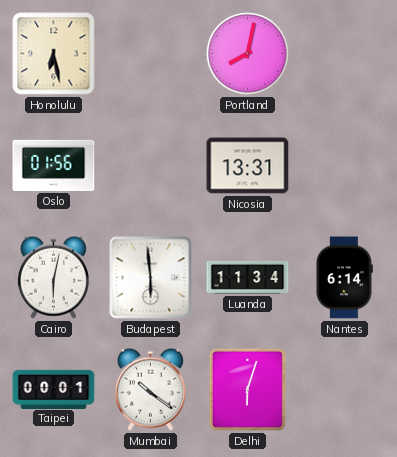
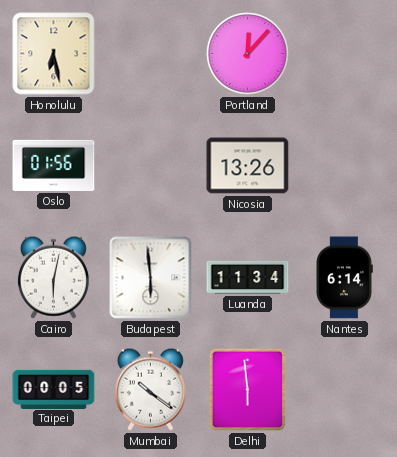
Portland: 8:02 -> 12:07 (248, 53)
Nicosia: 13:31 -> 13:26 (248, 166)
Taipei: 00:01 -> 00:05 (54, 389)
Delhi: 6:03 -> 5:59 (247, 389)
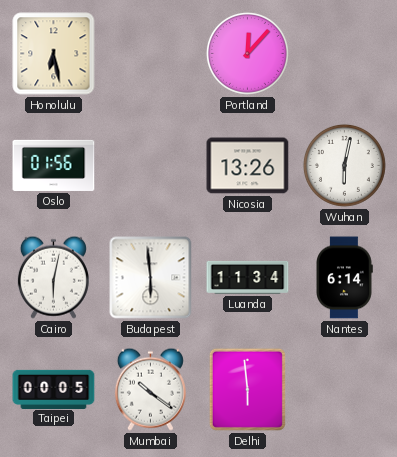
Wuhan: none -> 6:02 (345, 165)
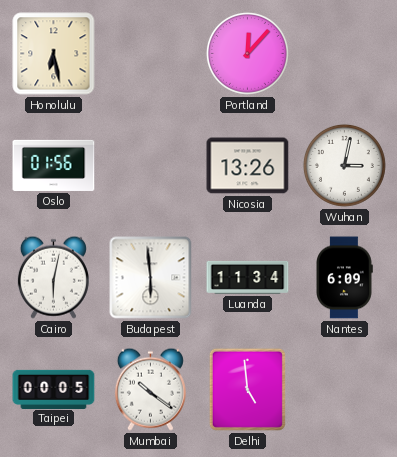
Wuhan: 6:02 -> 3:02 (345, 165)
Nantes: 6:14 -> 6:09 (344, 278)
Delhi: 5:59 -> 4:59 (247, 389)
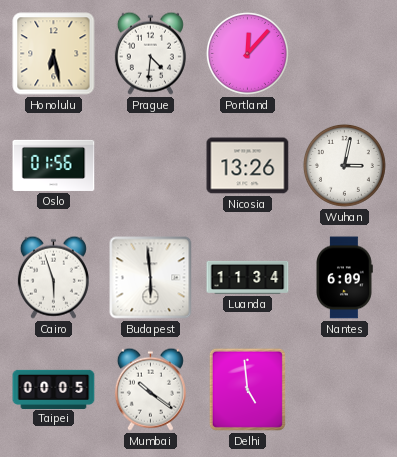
Prague: none -> 4:31 (150, 53)
Cairo: 6:02 -> 5:57 (53, 277)
